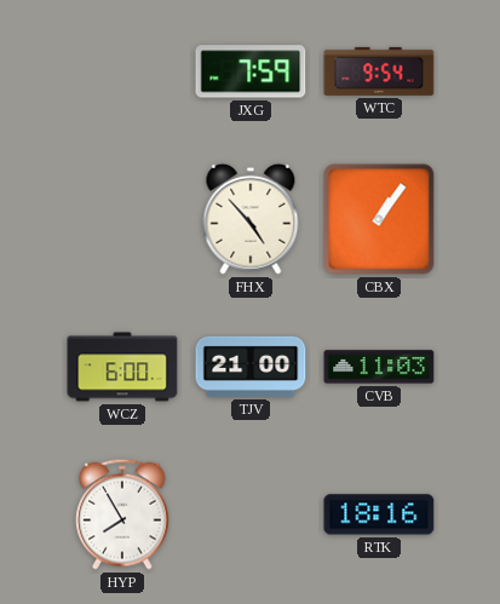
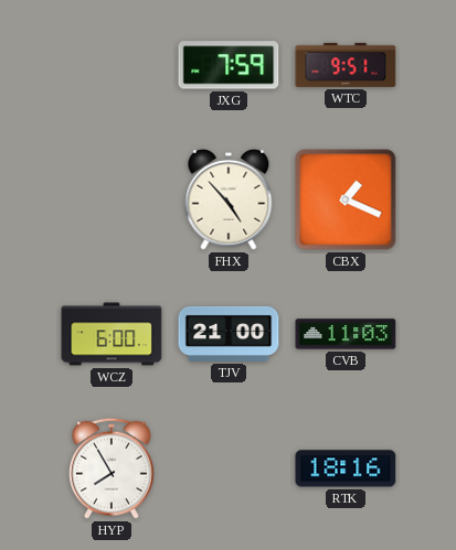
WTC: 9:54 -> 9:51 (346, 65)
CBX: 1:06 -> 1:19 (346, 199)
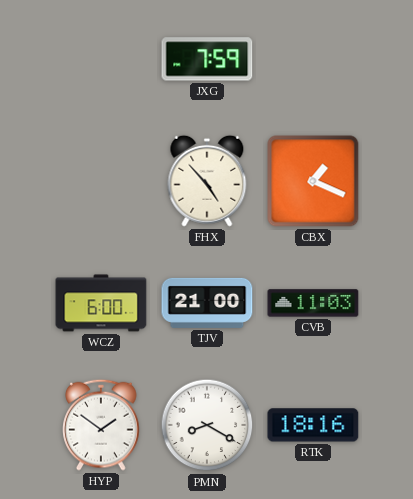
WTC: 9:51 -> none (346, 65)
HYP: 7:55 -> 1:51 (101, 425)
PMN: none -> 8:20 (207, 425)
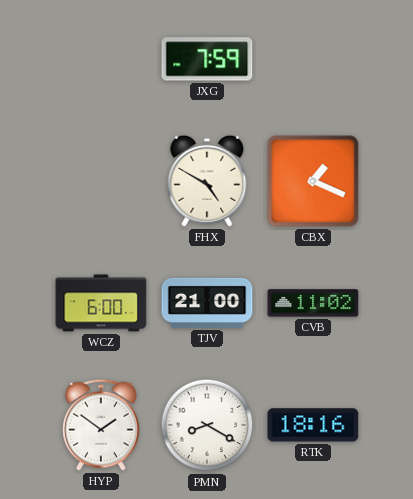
FHX: 4:53 -> 4:50 (207, 181)
CVB: 11:03 -> 11:02 (313, 303)
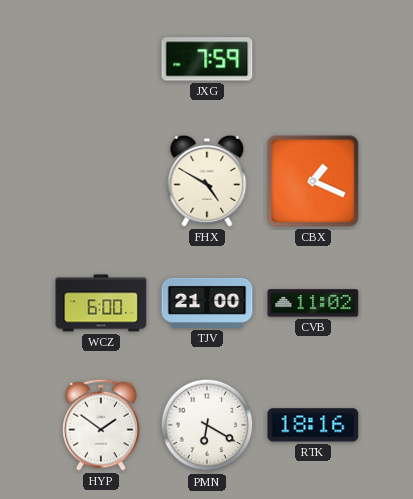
PMN: 8:20 -> 6:20 (207, 425)
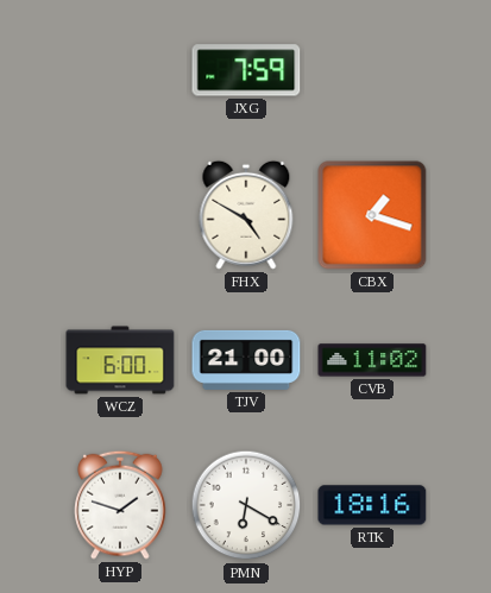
CBX: 1:19 -> 1:18 (372, 215)
HYP: 1:51 -> 1:48 (120, 505)
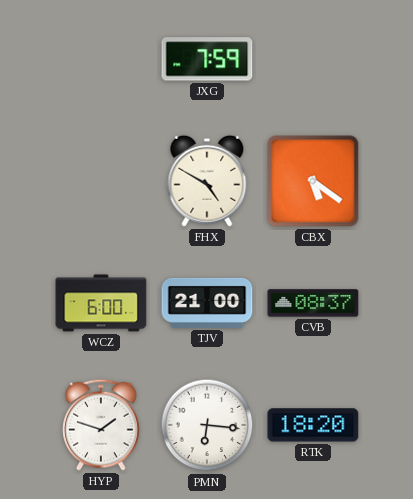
CBX: 1:18 -> 5:21 (313, 181)
CVB: 11:02 -> 08:37 (313, 303)
PMN: 6:20 -> 6:16 (207, 425)
RTK: 18:16 -> 18:20 (313, 425)
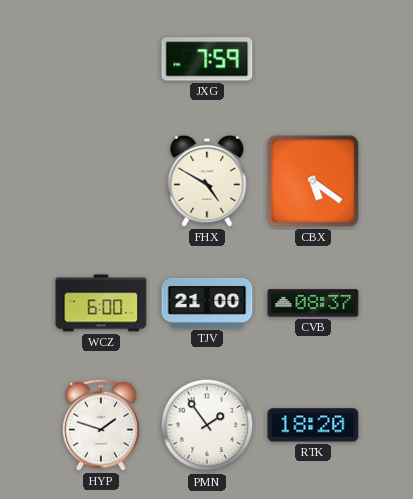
PMN: 6:16 -> 1:54 (207, 425)
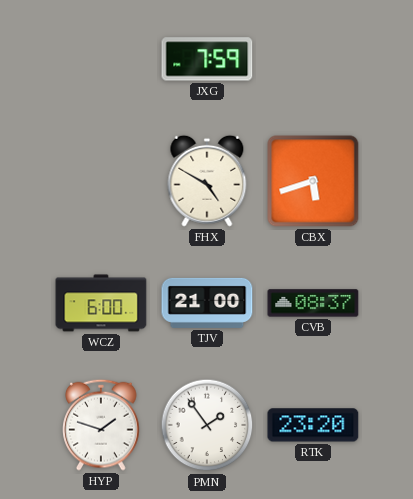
CBX: 5:21 -> 5:42 (313, 181)
RTK: 18:20 -> 23:20 (313, 425)
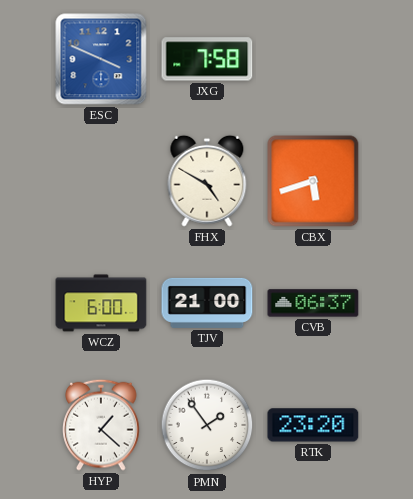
ESC: none -> 3:49 (101, 59)
JXG: 7:59 -> 7:58 (207, 59)
CVB: 08:37 -> 06:37 (313, 303)
HYP: 1:48 -> 1:22 (101, 425)
